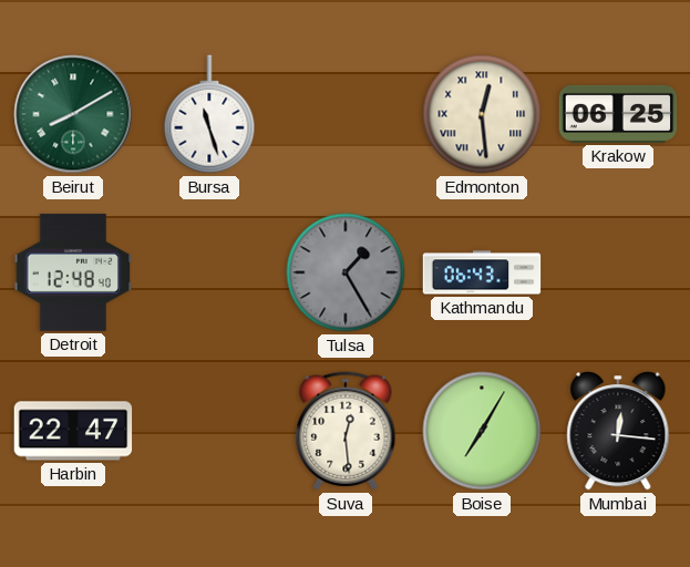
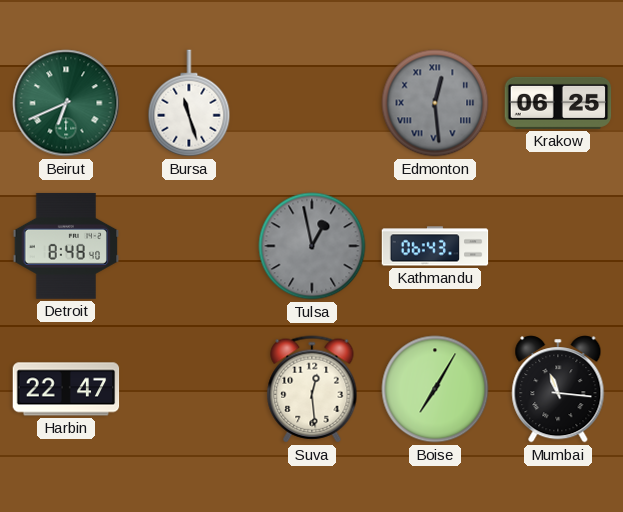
Beirut: 8:10 -> 6:41 (66, 103)
Edmonton dial: cream -> grey (435, 103)
Detroit: 12:48 -> 8:48 (66, 246)
Tulsa: 1:25 -> 12:58 (312, 246)
Mumbai: 12:16 -> 11:16 (558, 389)
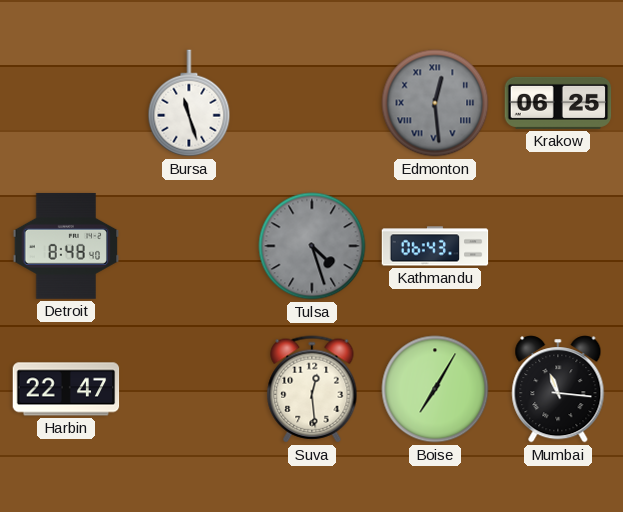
Beirut: 6:41 -> none (66, 103)
Tulsa: 12:58 -> 4:27 (312, 246)
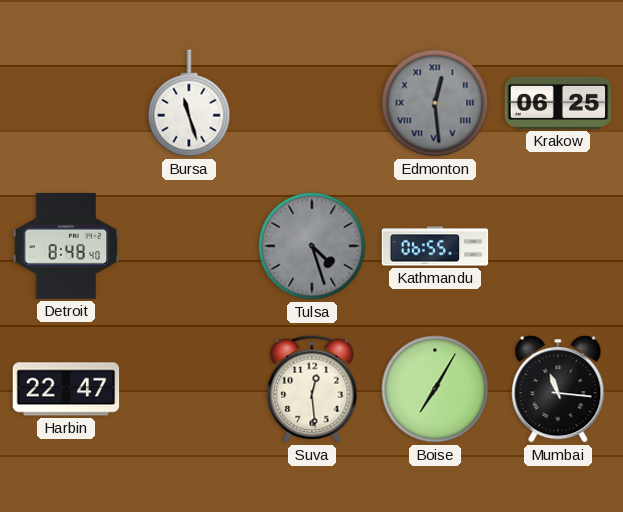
Kathmandu: 06:43 -> 06:55 (435, 246)
